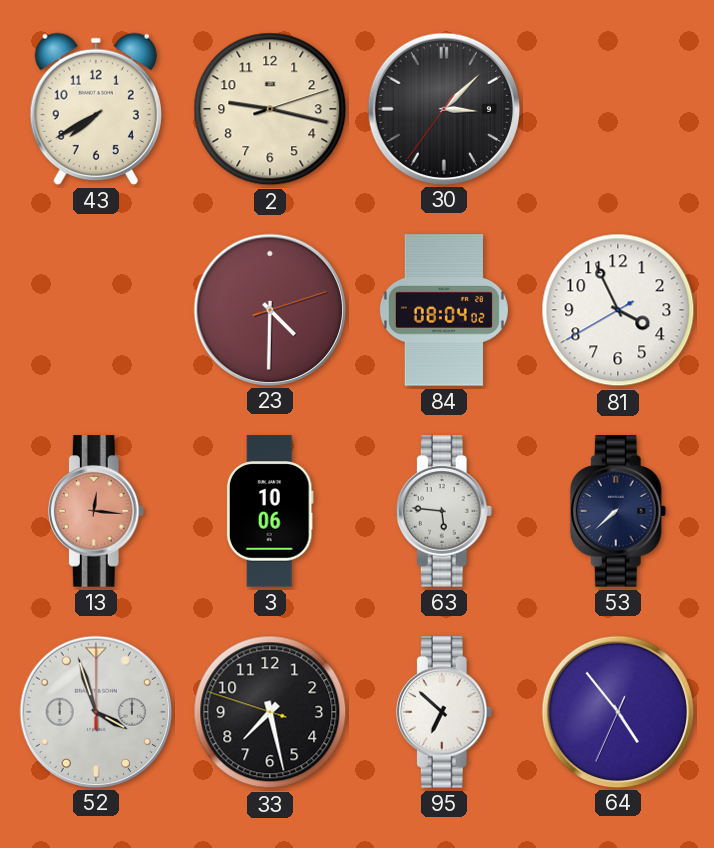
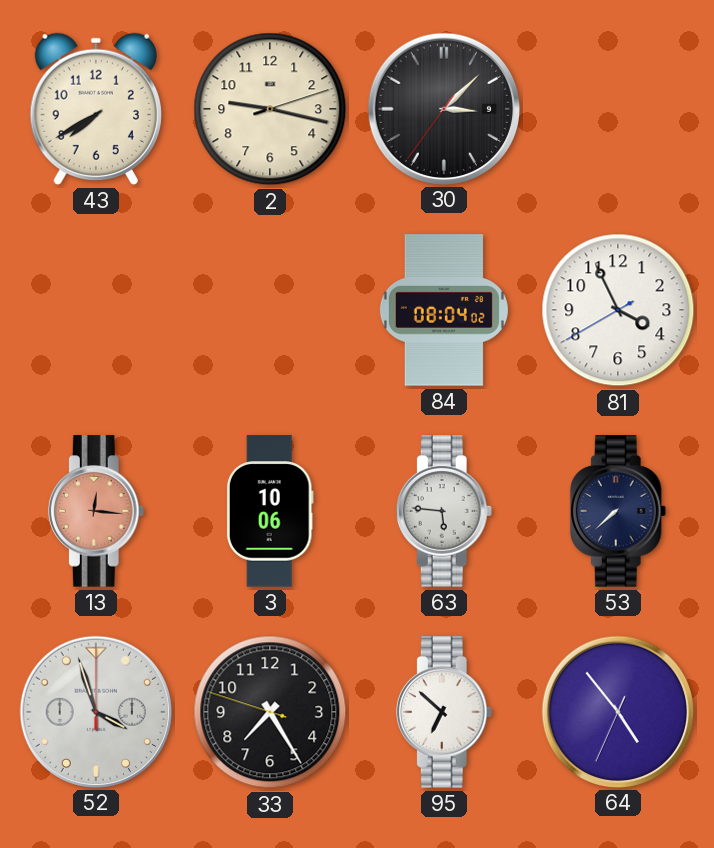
23: 4:30 -> none (269, 309)
33: 7:27 -> 7:24 (270, 712)
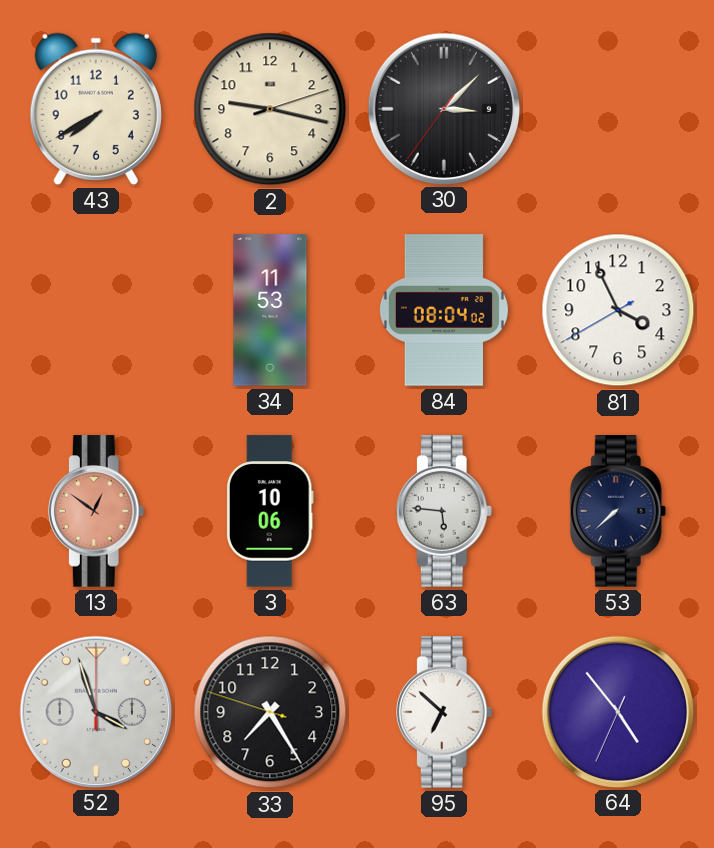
34: none -> 11:53 (270, 310)
13: 12:16 -> 12:51 (96, 511)
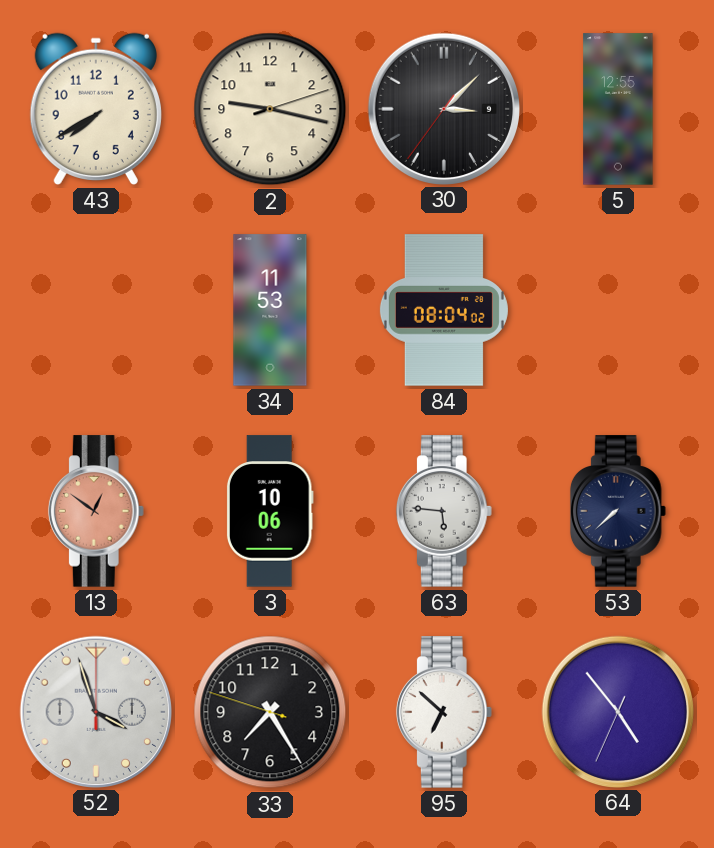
5: none -> 12:55 (618, 109)
81: 3:55 -> none (618, 310)
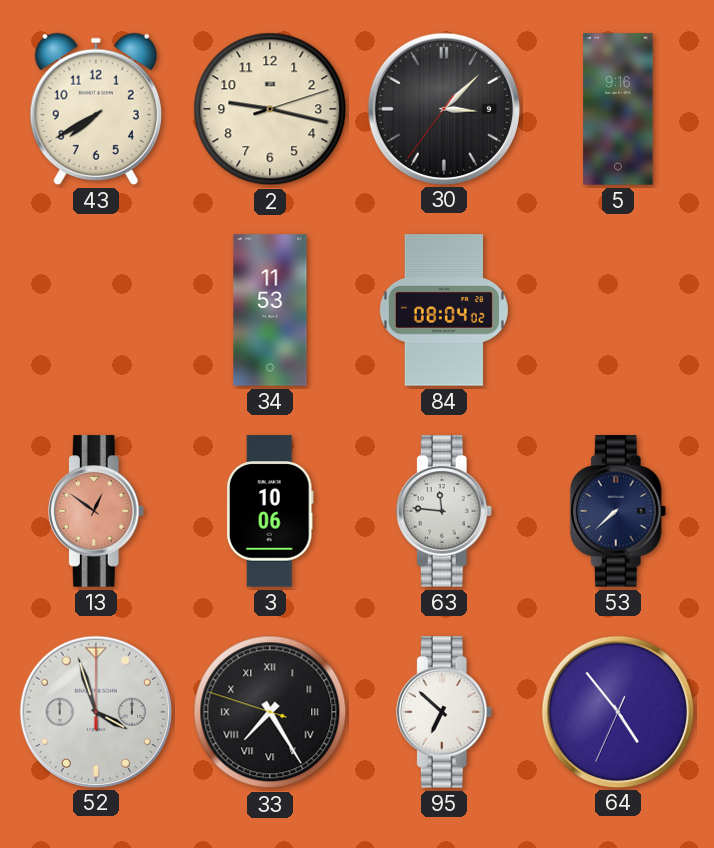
5: 12:55 -> 9:16 (618, 109)
63: 5:46 -> 11:46 (444, 511)
33 numerals: Arabic -> Roman (270, 712)
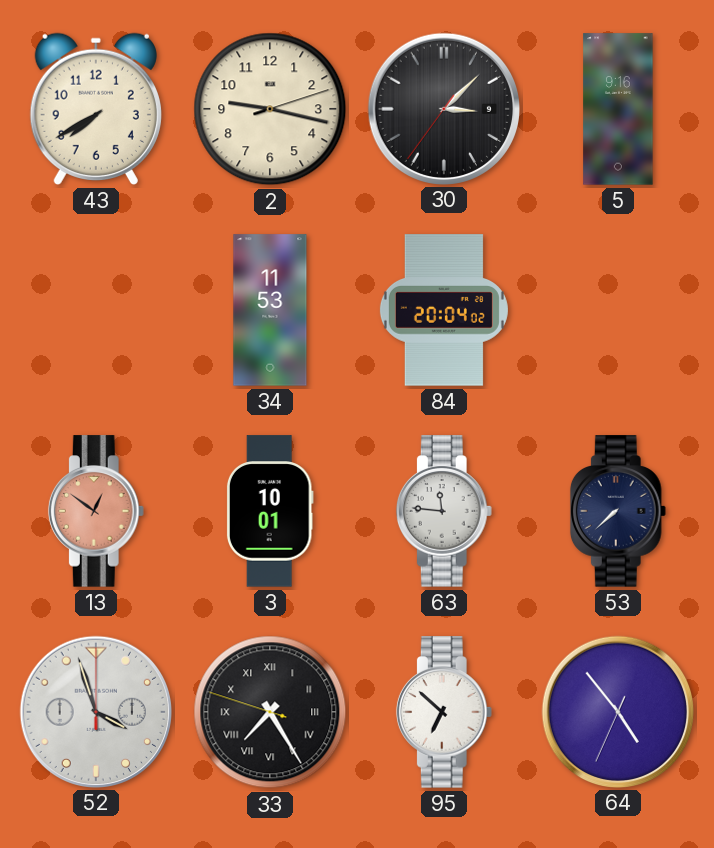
84: 08:04 -> 20:04 (444, 310)
3: 10:06 -> 10:01 (270, 511)
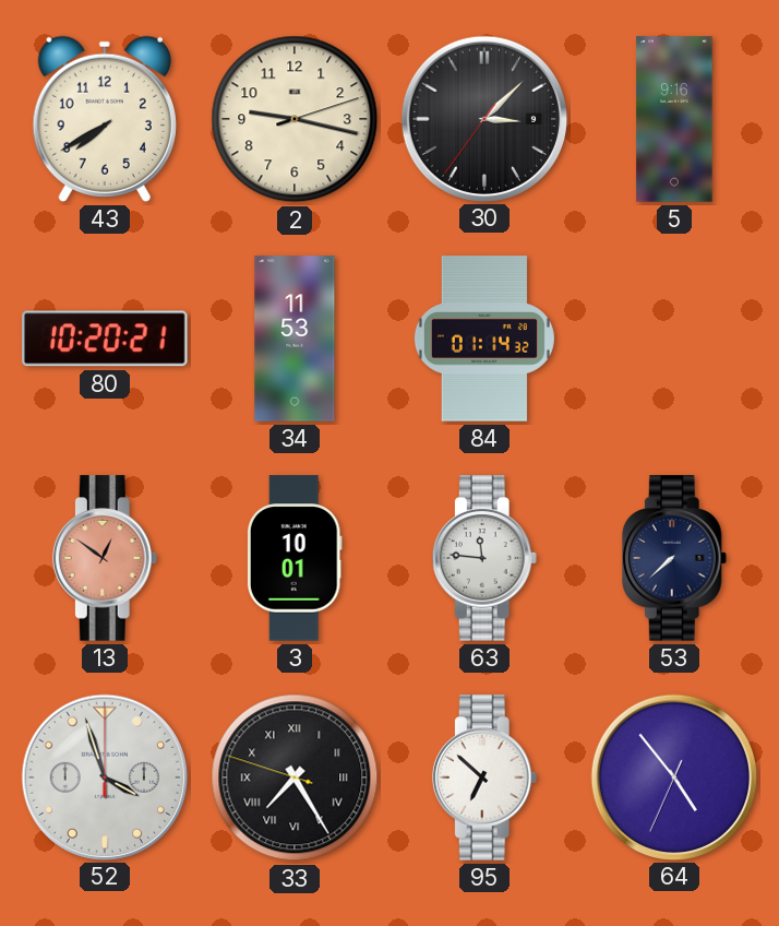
80: none -> 10:20 (105, 339)
84: 20:04 -> 01:14 (484, 339)
